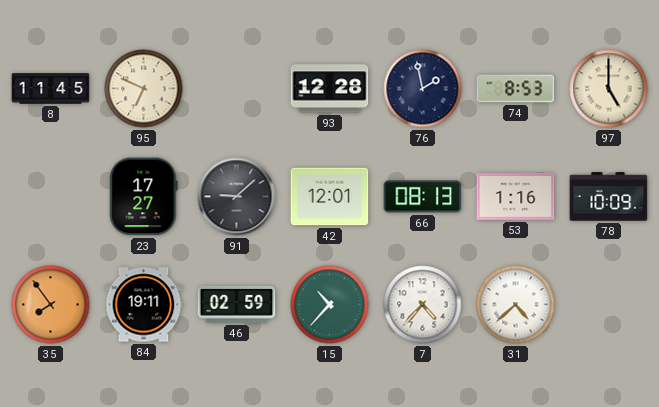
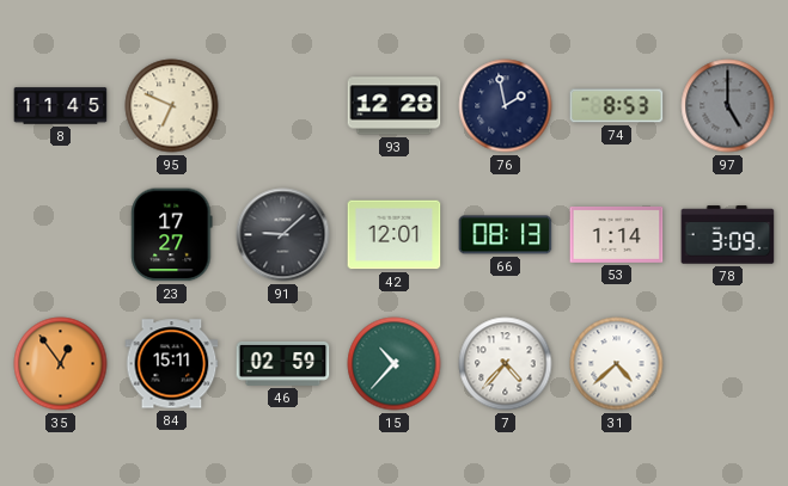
97 dial: cream -> grey (728, 106)
53: 1:16 -> 1:14 (617, 234)
78: 10:09 -> 3:09 (728, 235)
35: 7:54 -> 12:54 (61, 364)
84: 19:11 -> 15:11 (172, 364)
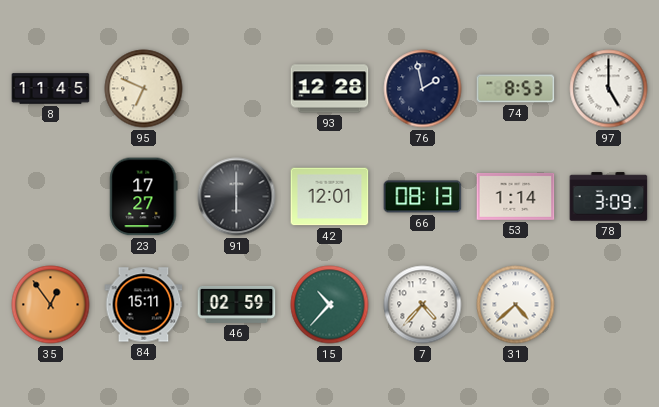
97 dial: grey -> white (609, 89)
91: 9:08 -> 6:00 (237, 197)
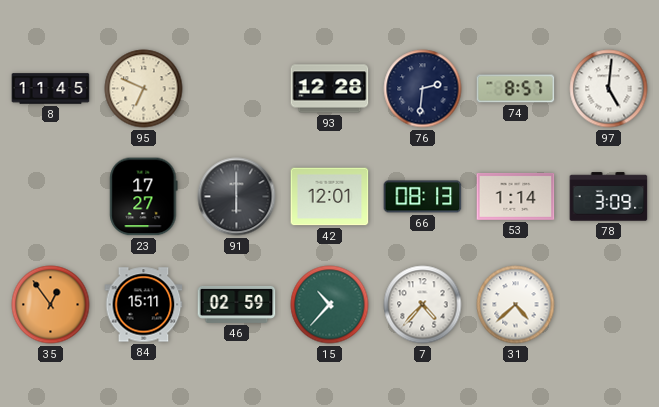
76: 1:58 -> 2:31 (423, 89)
74: 8:53 -> 8:57 (516, 89)
97: 5:00 -> 5:01 (609, 89)
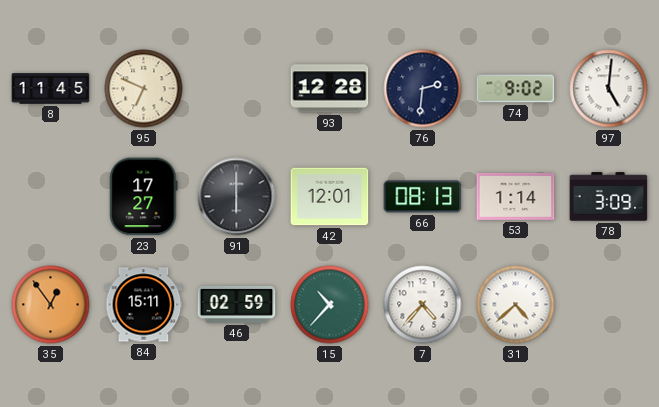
74: 8:57 -> 9:02 (516, 89)
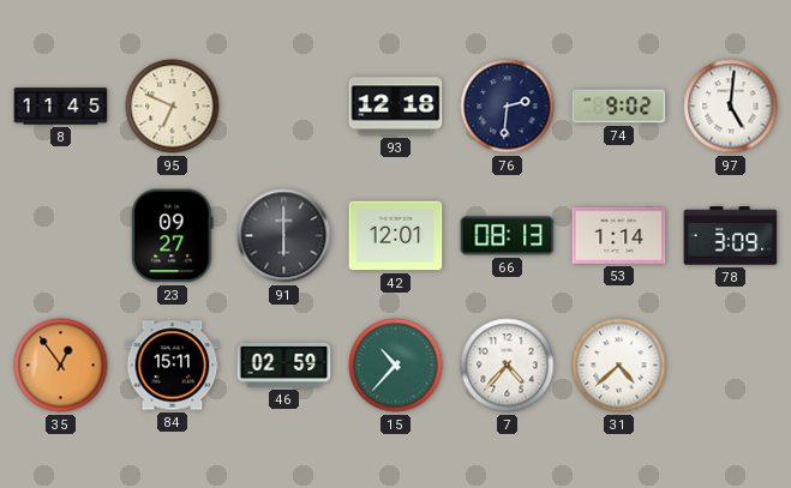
93: 12:28 -> 12:18 (396, 107)
23: 17:27 -> 09:27 (173, 236)
